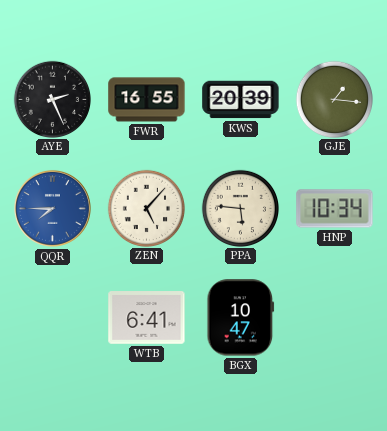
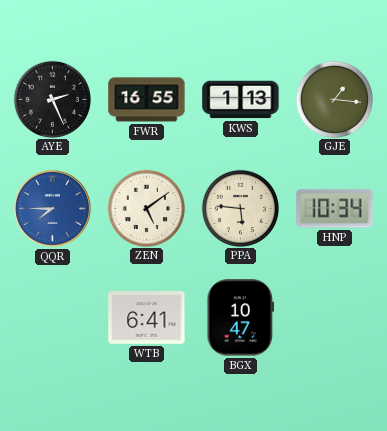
KWS: 20:39 -> 1:13 (241, 100)
ZEN: 5:07 -> 5:09 (146, 208)
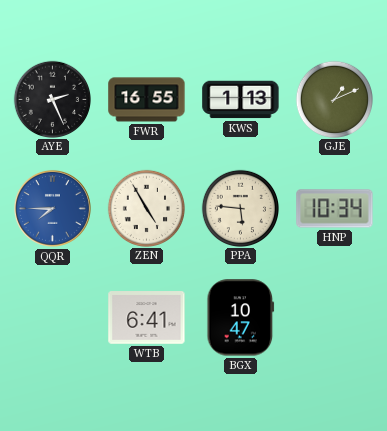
GJE: 1:16 -> 1:11 (334, 99)
ZEN: 5:09 -> 4:55 (146, 208)
